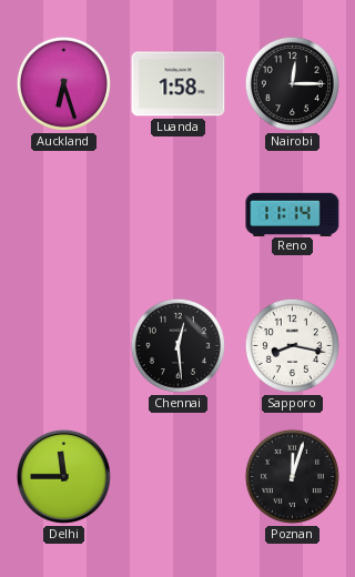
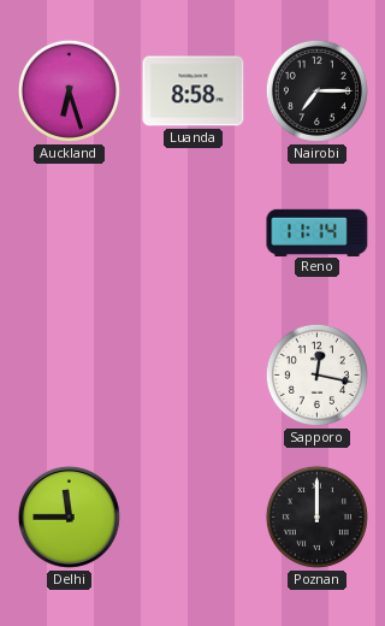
Luanda: 1:58 -> 8:58 (194, 91)
Nairobi: 12:15 -> 7:15 (316, 90)
Chennai: 12:29 -> none (177, 345)
Sapporo: 8:17 -> 12:17 (316, 374)
Poznan: 12:03 -> 12:00 (316, 516)
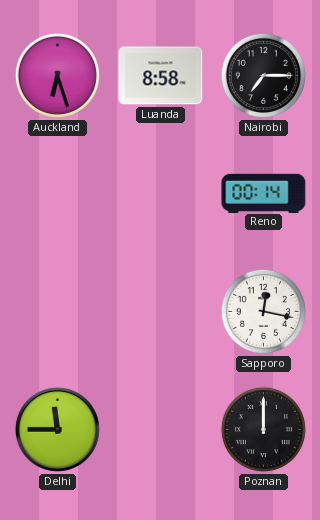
Reno: 11:14 -> 00:14 (264, 193)
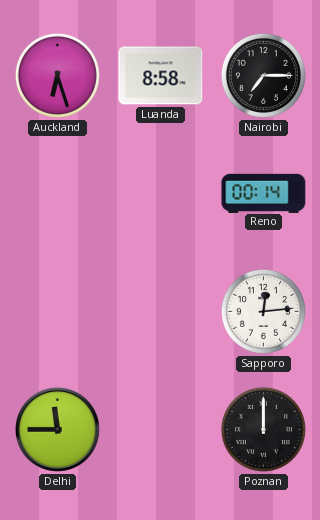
Sapporo: 12:17 -> 12:14 (263, 311)
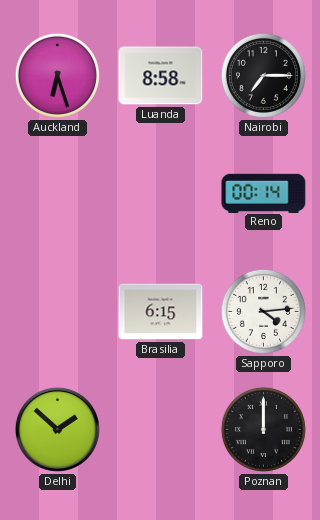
Brasilia: none -> 6:15 (161, 312)
Sapporo: 12:14 -> 4:14 (263, 311)
Delhi: 11:45 -> 1:52 (57, 429)
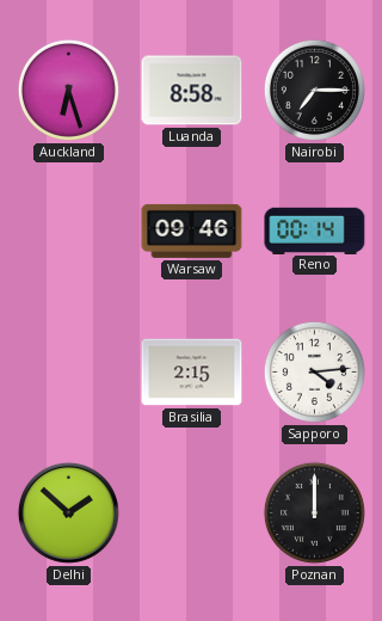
Warsaw: none -> 09:46 (192, 230)
Brasilia: 6:15 -> 2:15 (192, 373)
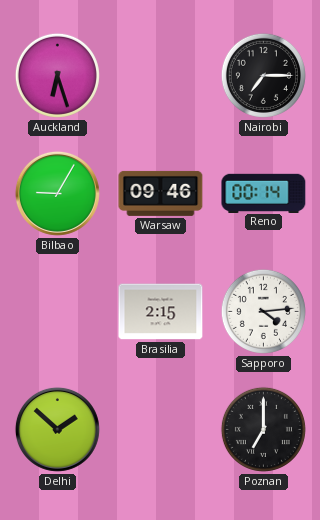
Luanda: 8:58 -> none (192, 91)
Bilbao: none -> 9:05 (57, 193)
Poznan: 12:00 -> 7:00 (263, 429)
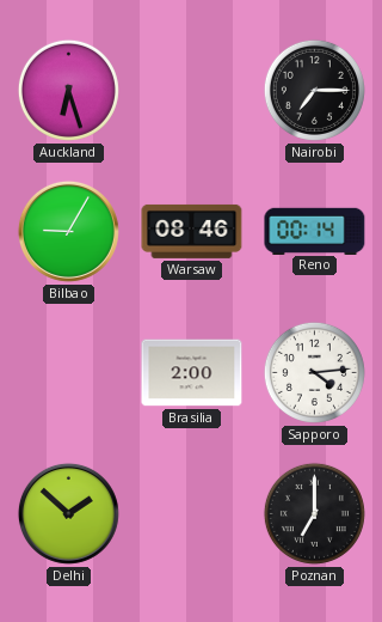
Warsaw: 09:46 -> 08:46 (192, 231)
Brasilia: 2:15 -> 2:00 (192, 373)
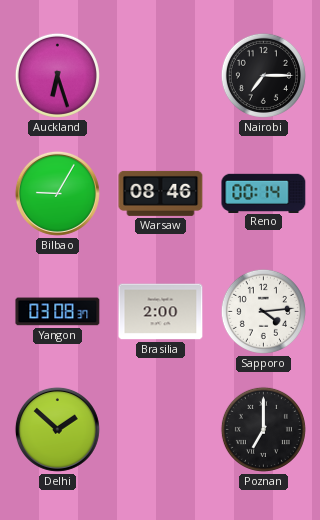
Yangon: none -> 03:08 (58, 312)
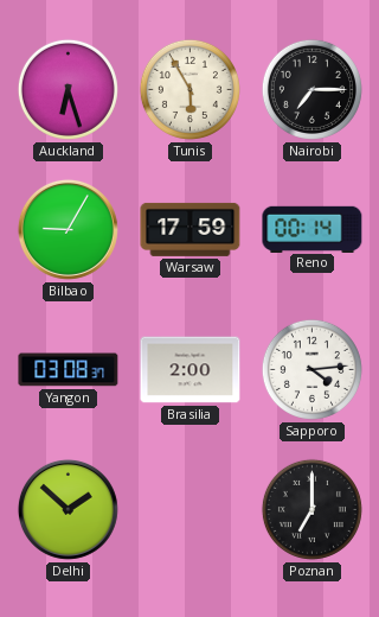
Tunis: none -> 5:55 (189, 89)
Warsaw: 08:46 -> 17:59 (191, 229)
